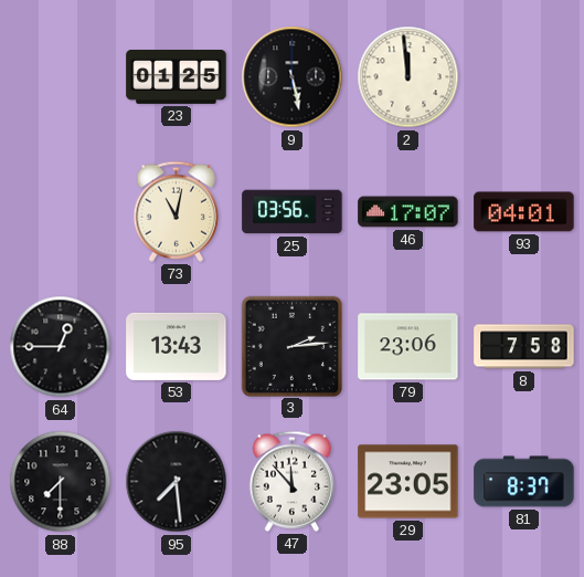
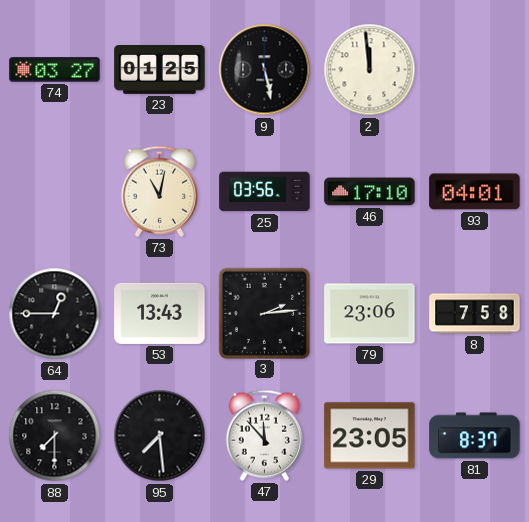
74: none -> 03:27 (55, 70)
46: 17:07 -> 17:10 (370, 192)
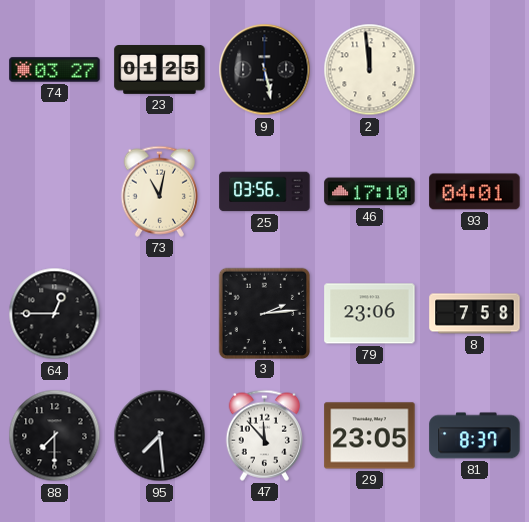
53: 13:43 -> none (160, 313)
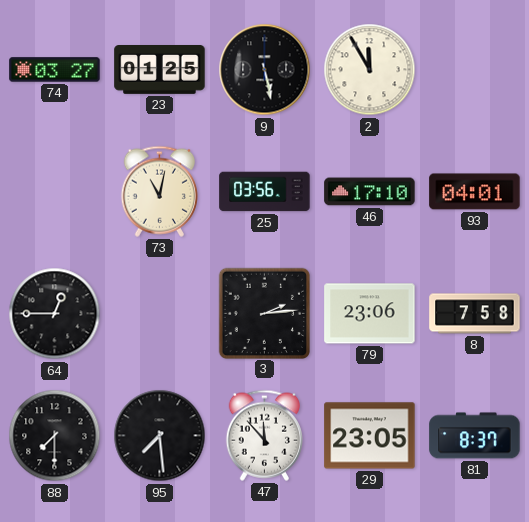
2: 11:59 -> 11:55 (370, 70)
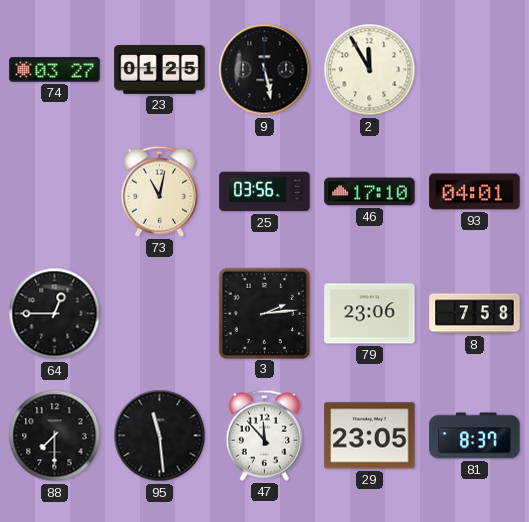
95: 7:29 -> 11:29 (160, 436)
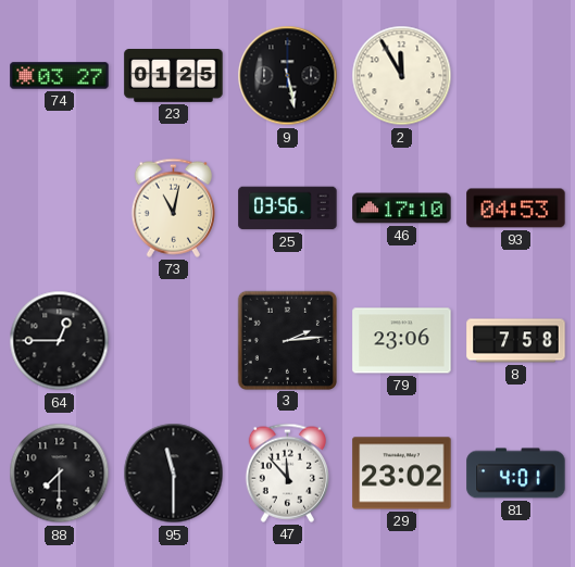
93: 04:01 -> 04:53 (516, 209)
95: 11:29 -> 11:30 (174, 474)
29: 23:05 -> 23:02 (402, 474)
81: 8:37 -> 4:01 (516, 474)
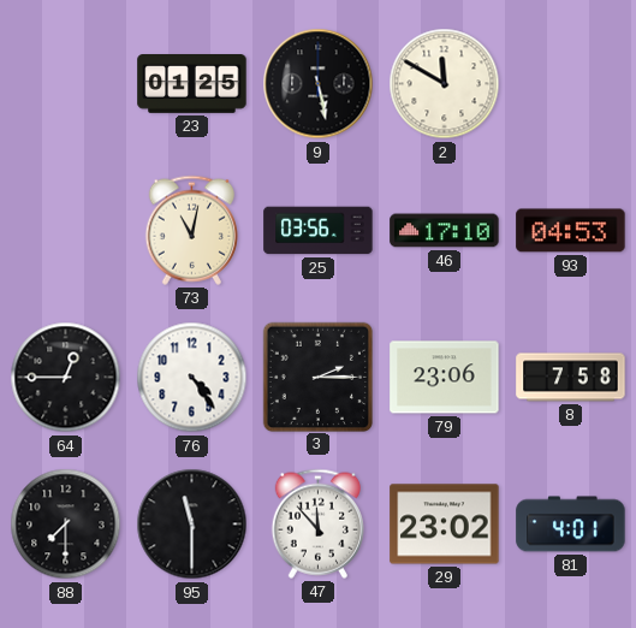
74: 03:27 -> none (60, 76)
2: 11:55 -> 11:50 (445, 84)
76: none -> 4:24 (192, 378)
3: 2:14 -> 2:15 (317, 377)
